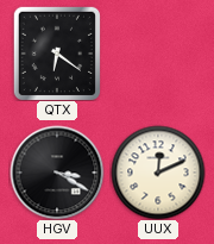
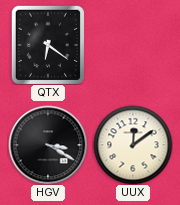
UUX: 12:11 -> 12:09 (133, 145)
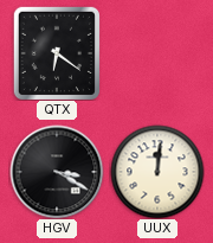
UUX: 12:09 -> 12:01 (157, 172)
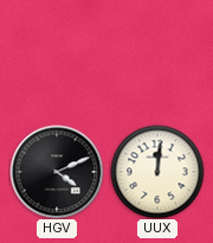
QTX: 6:21 -> none (56, 52)
HGV: 3:20 -> 4:11 (57, 172)
